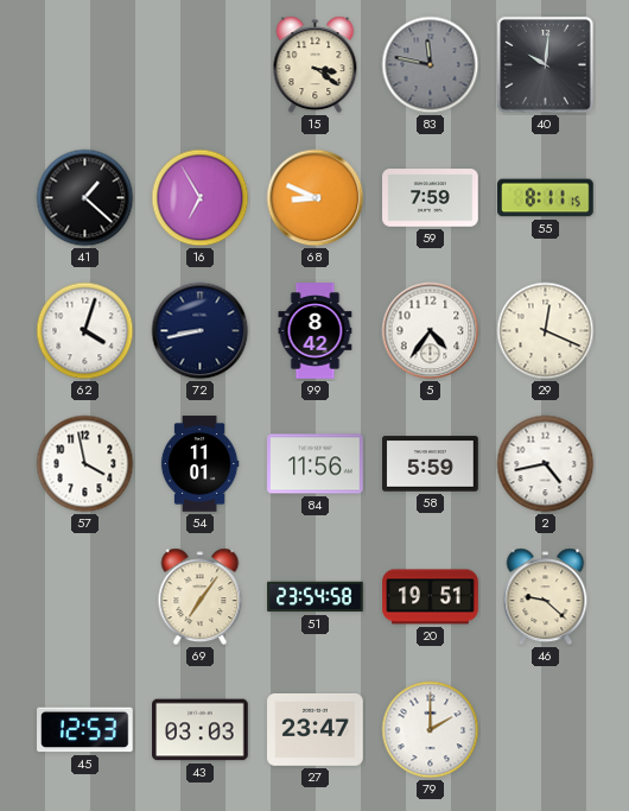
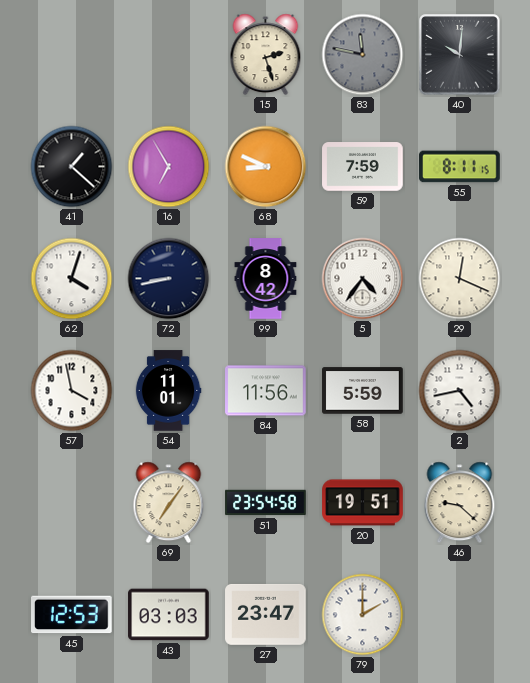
15: 3:21 -> 2:27 (266, 55)
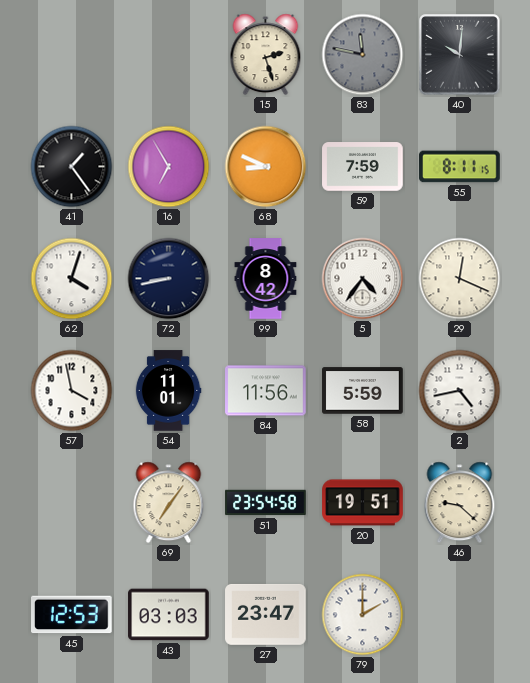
41: 1:22 -> 1:24 (72, 167)
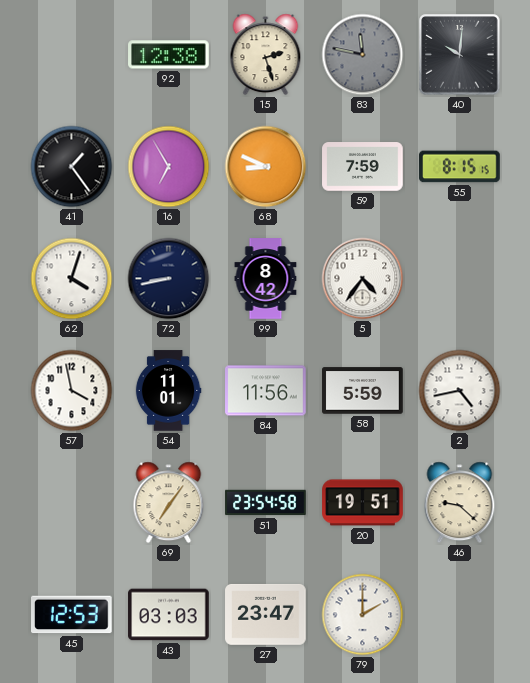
92: none -> 12:38 (169, 55)
55: 8:11 -> 8:15 (460, 167)
29: 12:19 -> none (460, 279)
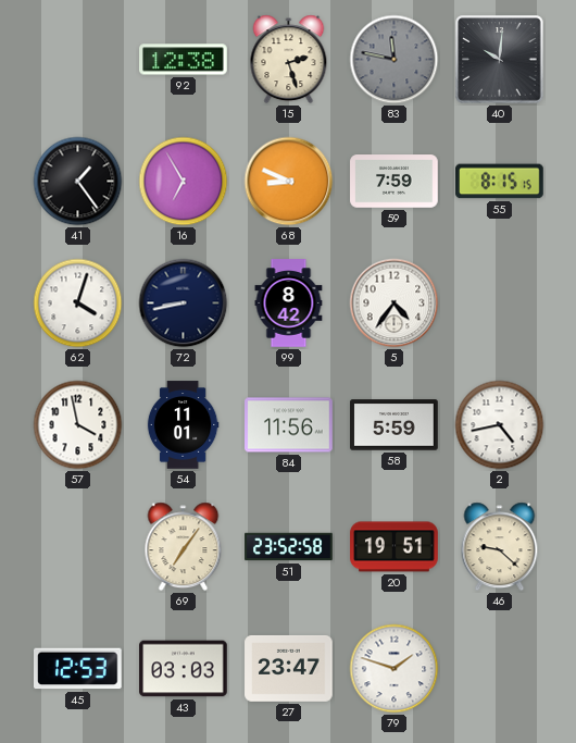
51: 23:54 -> 23:52 (289, 547)
79: 2:00 -> 1:48 (395, 669)
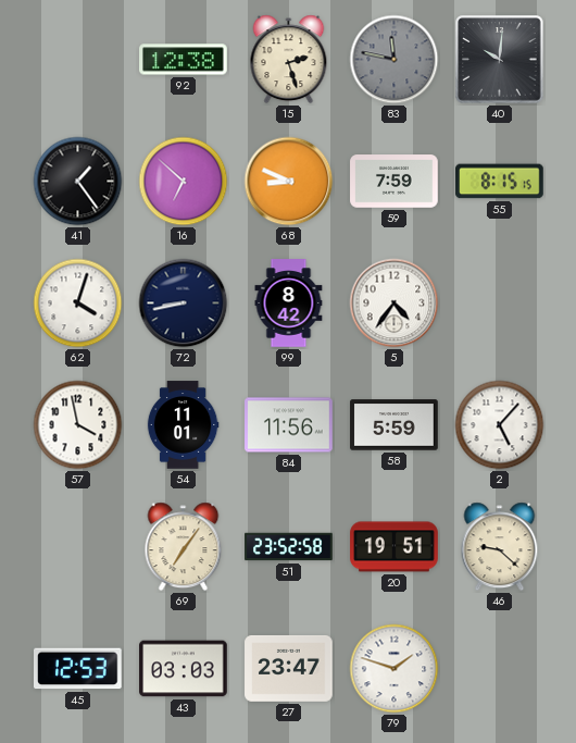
16: 6:55 -> 6:52 (184, 182)
2: 4:43 -> 5:07 (500, 425)
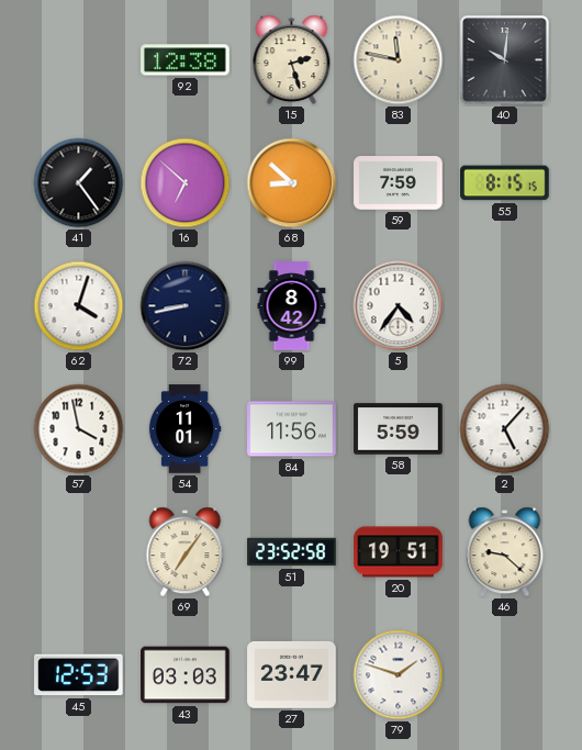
83 dial: grey -> cream (399, 60)
68: 8:49 -> 8:52 (292, 183)
